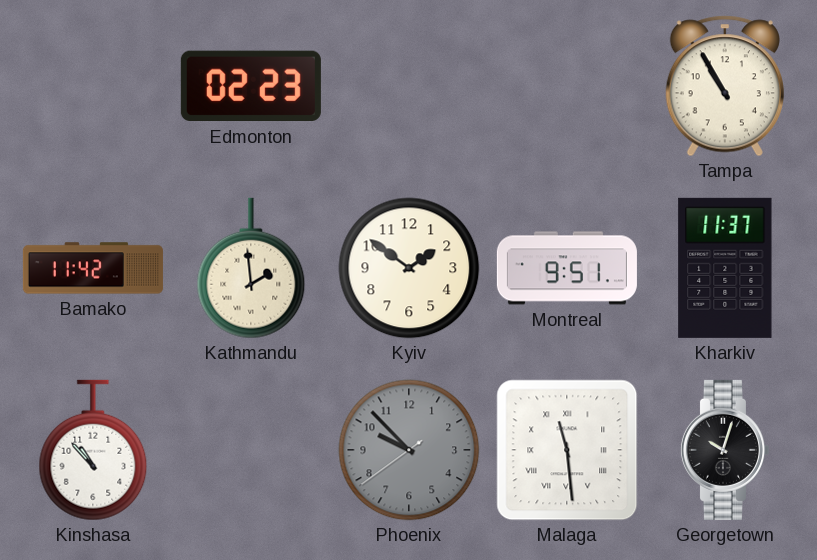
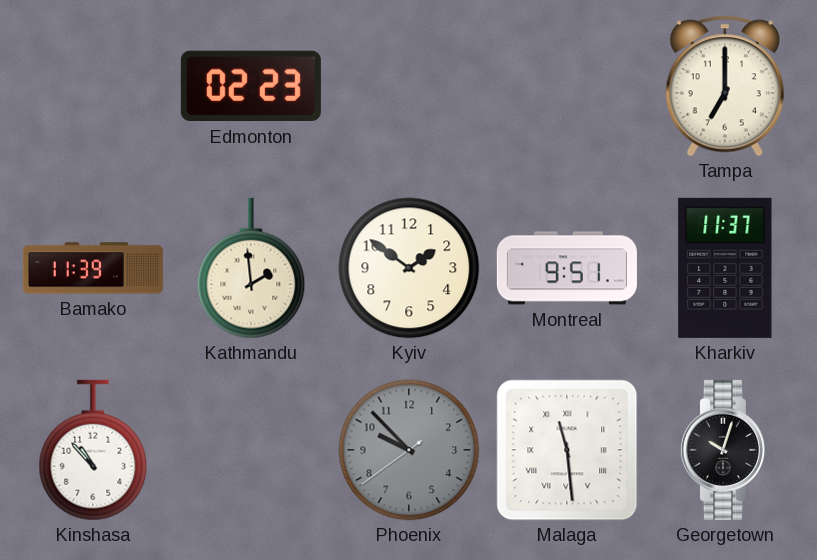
Tampa: 10:55 -> 7:00 (725, 86)
Bamako: 11:42 -> 11:39 (93, 268)
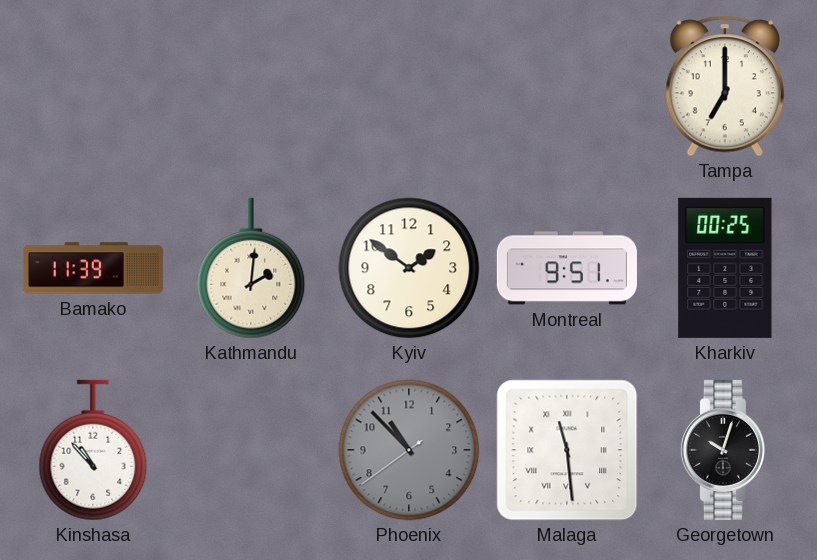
Edmonton: 02:23 -> none (251, 86)
Kathmandu: 1:59 -> 2:01 (251, 268)
Kharkiv: 11:37 -> 00:25 (725, 268)
Phoenix: 9:52 -> 10:52 (409, 450)
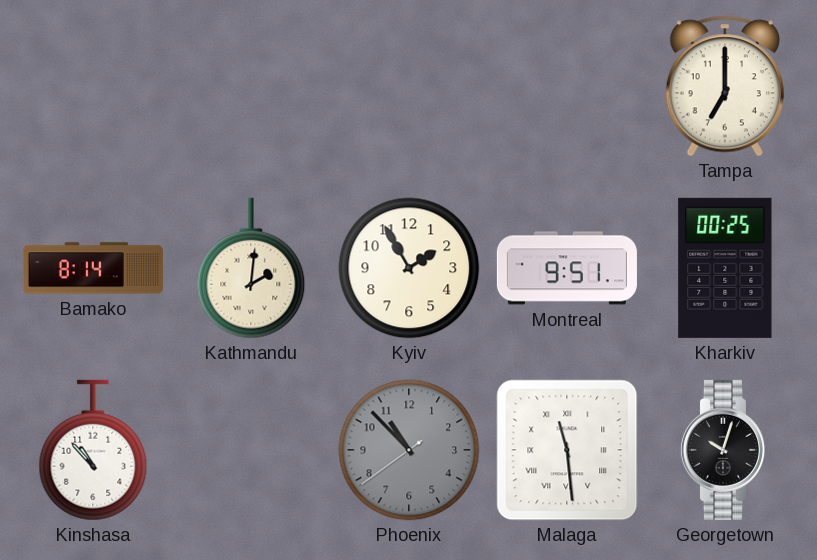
Bamako: 11:39 -> 8:14 (93, 268)
Kyiv: 1:51 -> 1:55 (409, 268)
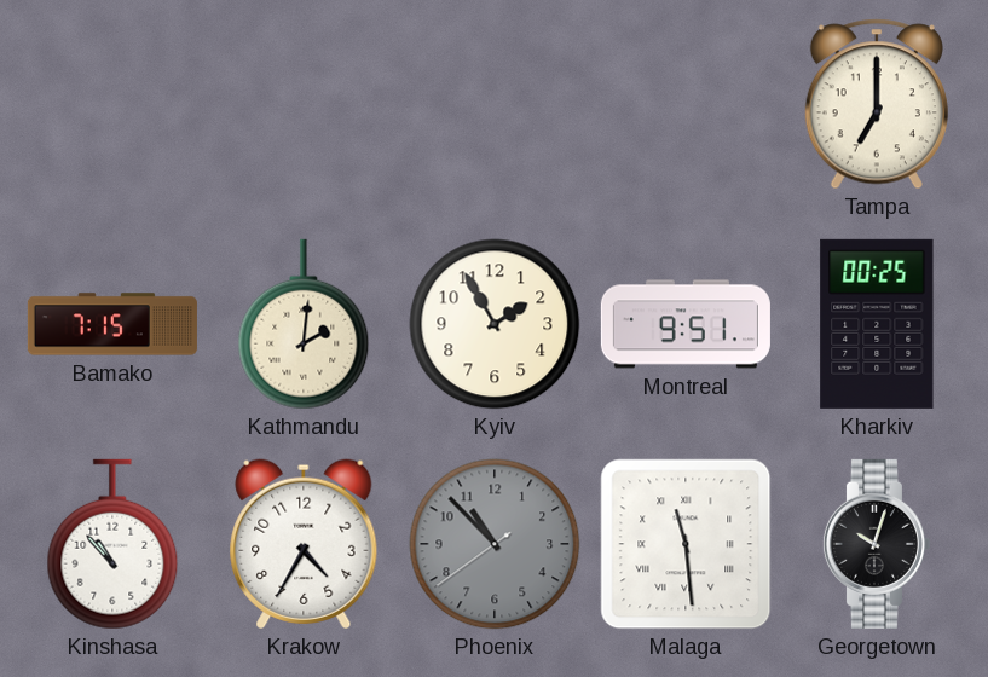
Bamako: 8:14 -> 7:15 (112, 324)
Krakow: none -> 4:35 (304, 544)
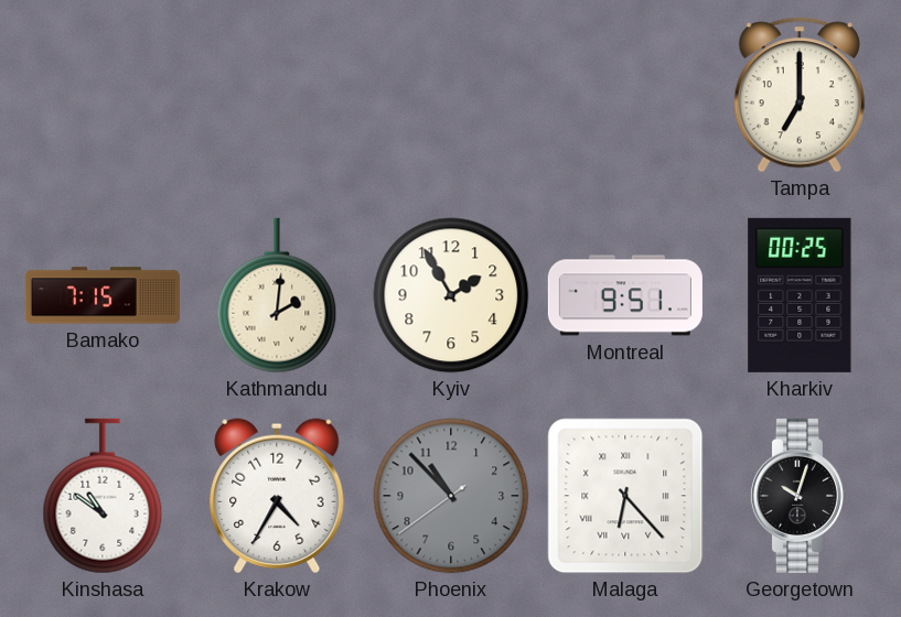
Kinshasa: 10:53 -> 10:51 (103, 496)
Malaga: 11:29 -> 6:23 (625, 496)
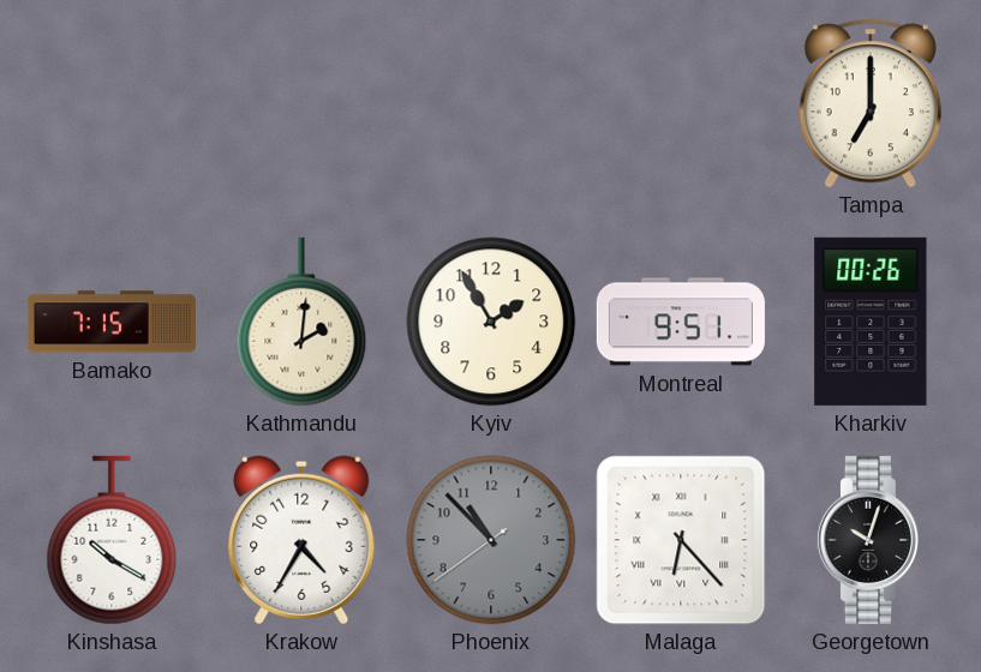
Kharkiv: 00:25 -> 00:26 (871, 322)
Kinshasa: 10:51 -> 10:20 (112, 540)
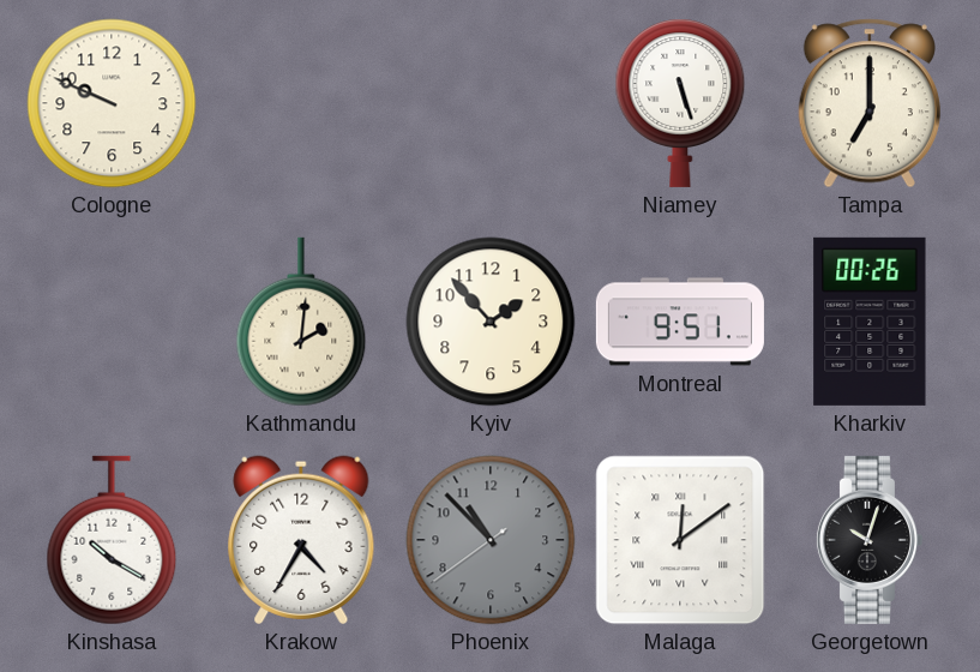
Cologne: none -> 9:49 (112, 103)
Niamey: none -> 5:27 (680, 103)
Bamako: 7:15 -> none (112, 322)
Kyiv: 1:55 -> 1:53 (491, 322)
Malaga: 6:23 -> 12:09 (680, 540)
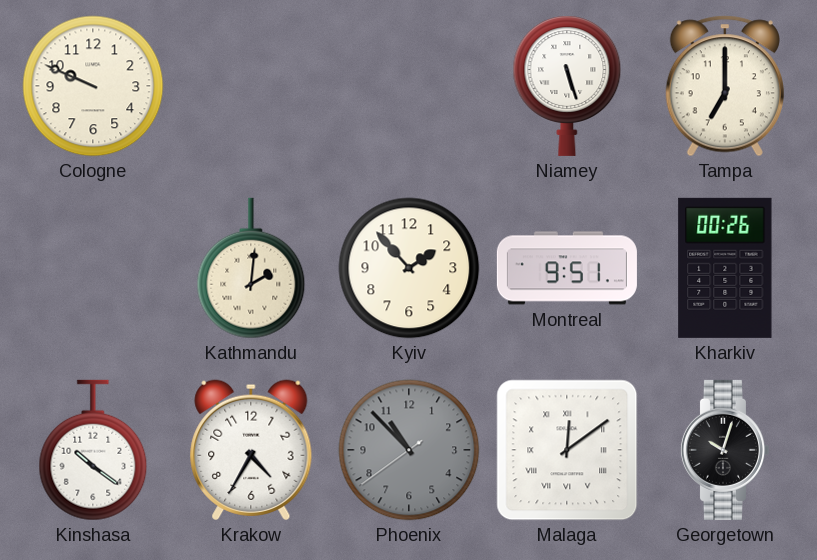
Kinshasa: 10:20 -> 10:21 (93, 450)
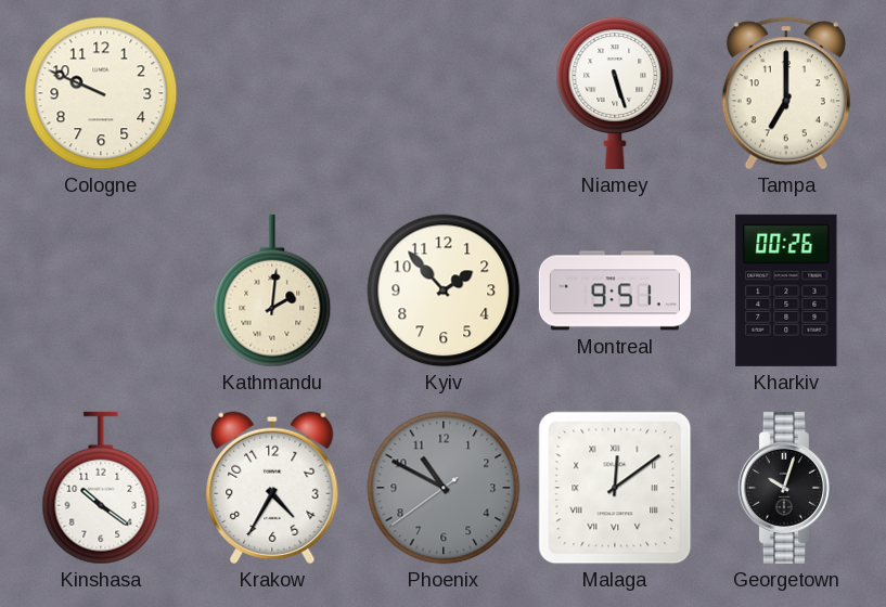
Phoenix: 10:52 -> 10:49 (444, 488)
